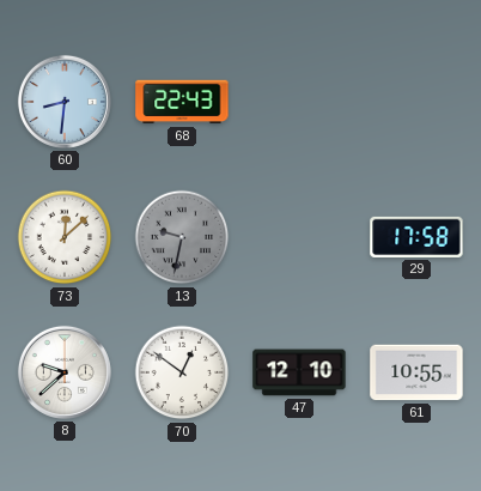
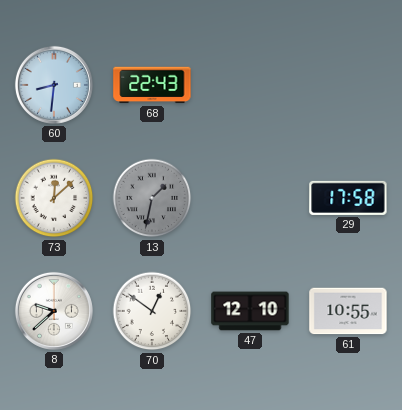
13: 9:32 -> 1:32 (152, 198)
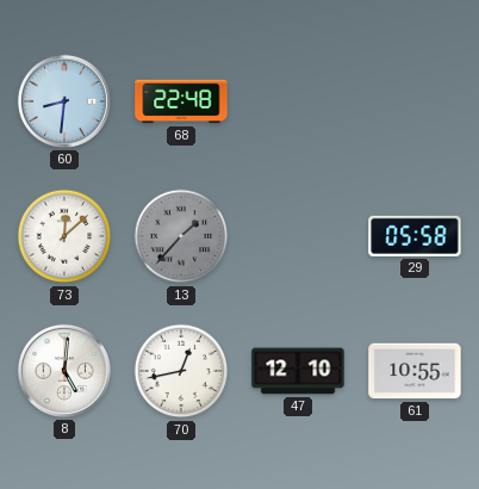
68: 22:43 -> 22:48 (181, 101)
13: 1:32 -> 1:37 (181, 236)
29: 17:58 -> 05:58 (415, 236)
8: 9:38 -> 5:01 (64, 371)
70: 12:51 -> 12:43 (181, 371)
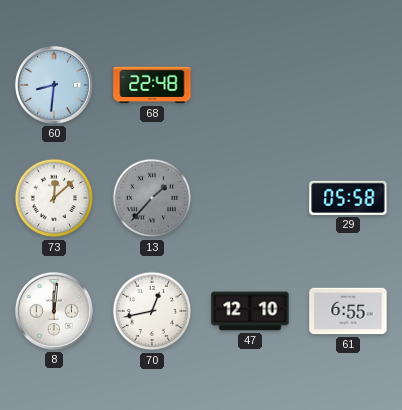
8: 5:01 -> 12:01 (54, 311)
61: 10:55 -> 6:55 (348, 311)
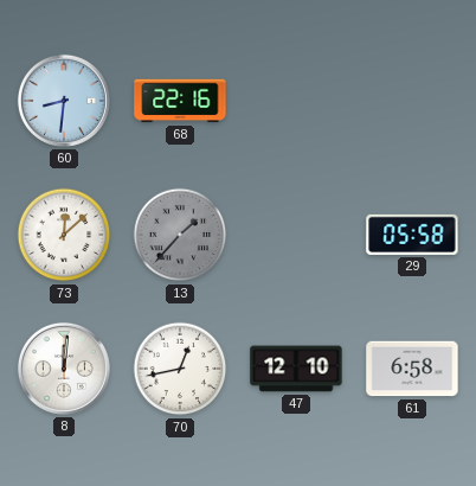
68: 22:48 -> 22:16 (180, 101)
61: 6:55 -> 6:58 (412, 369)
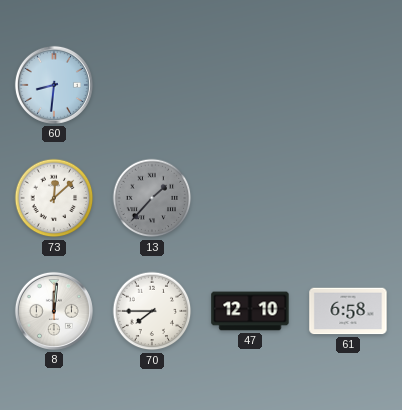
68: 22:16 -> none (180, 101)
29: 05:58 -> none (412, 235)
70: 12:43 -> 7:45 (152, 311)
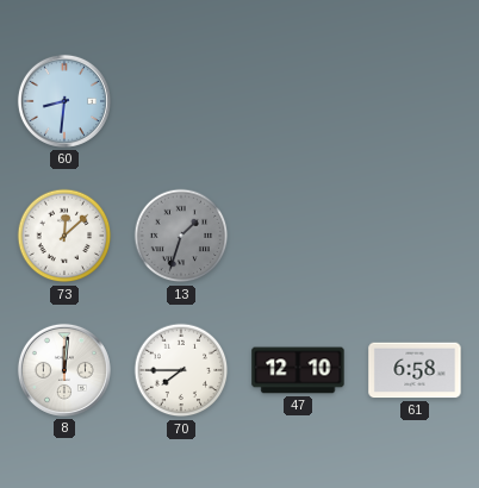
13: 1:37 -> 1:33 (181, 236)
